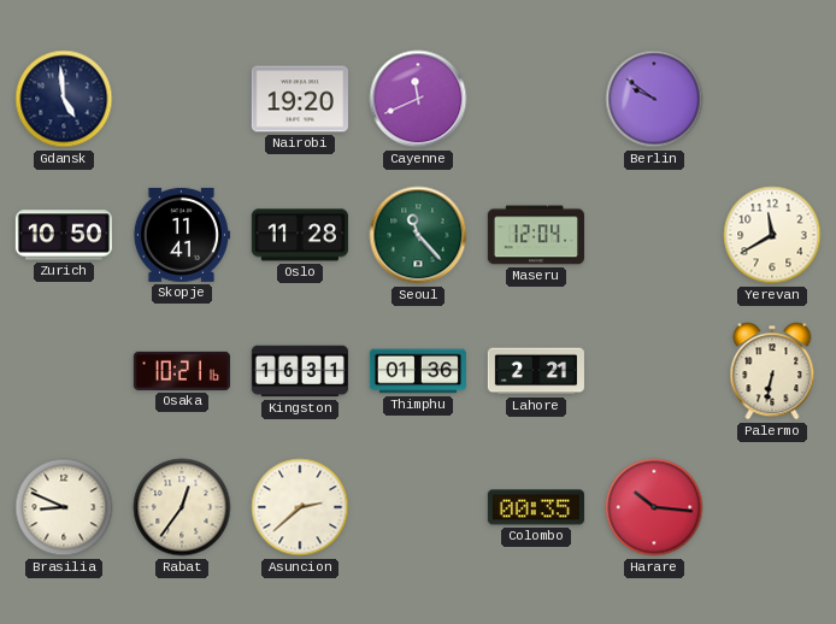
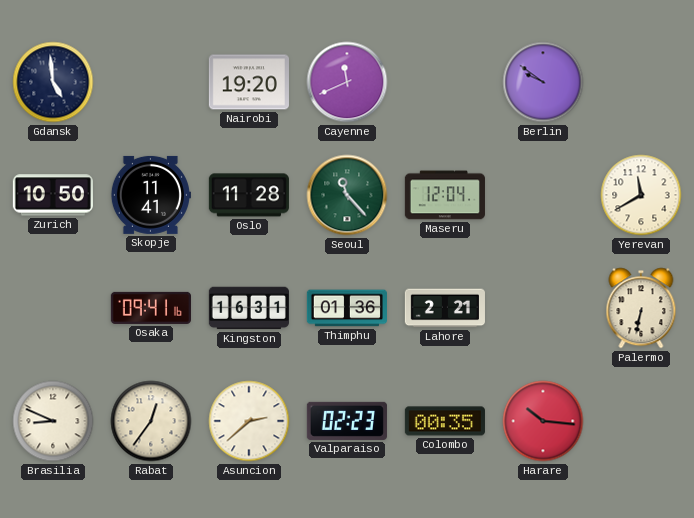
Osaka: 10:21 -> 09:41 (151, 308)
Valparaiso: none -> 02:23 (347, 421)
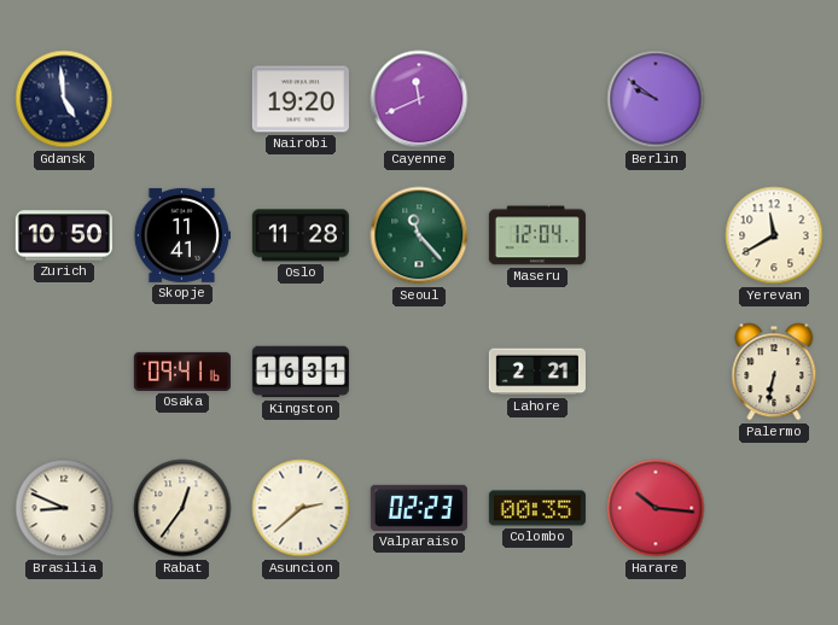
Thimphu: 01:36 -> none (347, 308)
